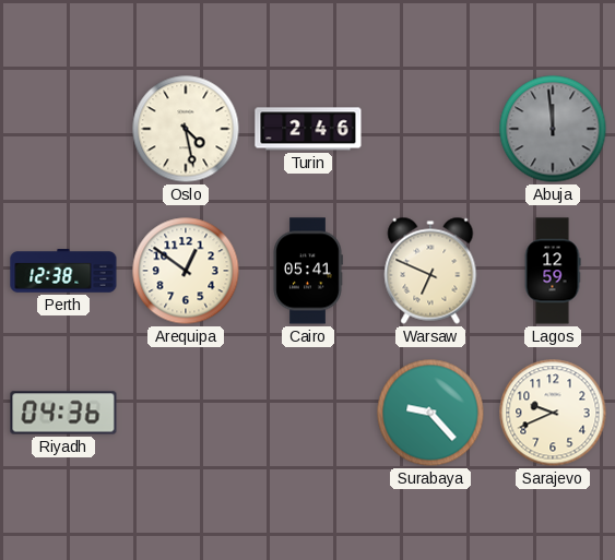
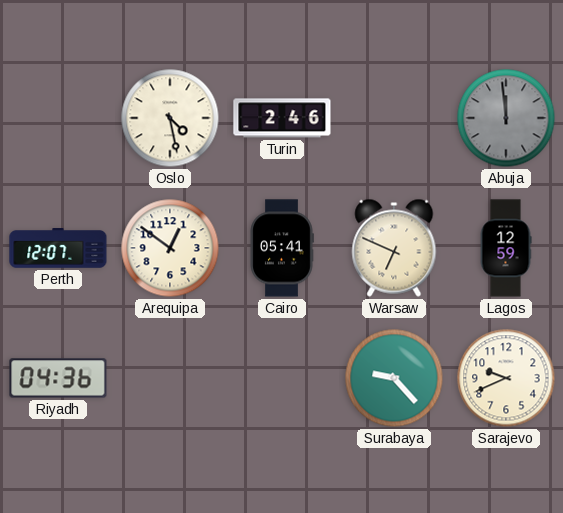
Perth: 12:38 -> 12:07 (58, 248)
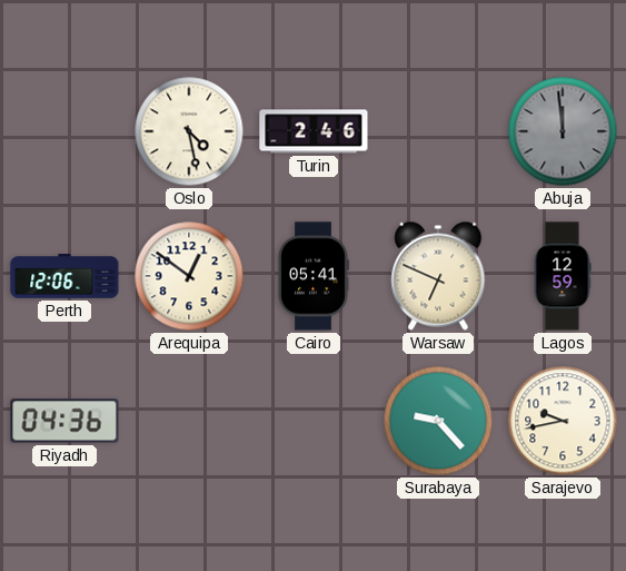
Perth: 12:07 -> 12:06 (64, 276)
Sarajevo: 9:41 -> 9:43 (563, 421)
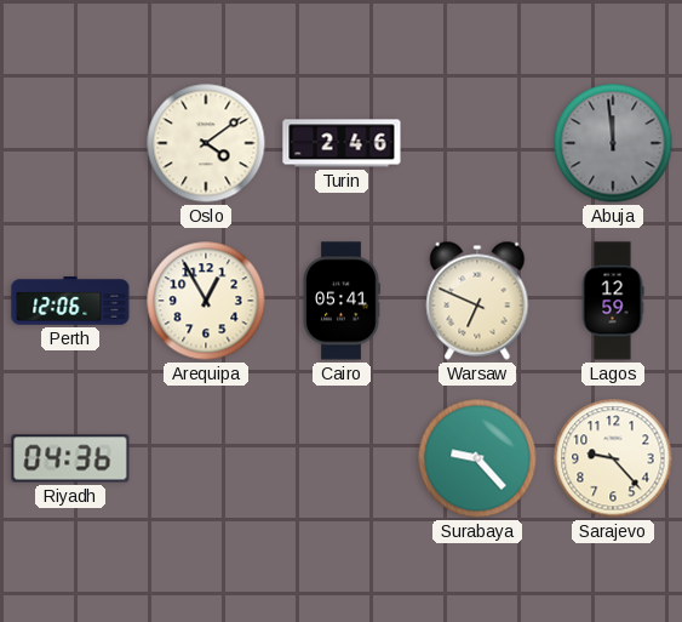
Oslo: 4:28 -> 4:09 (206, 143)
Arequipa: 12:51 -> 12:55 (206, 301)
Sarajevo: 9:43 -> 9:23 (613, 458)
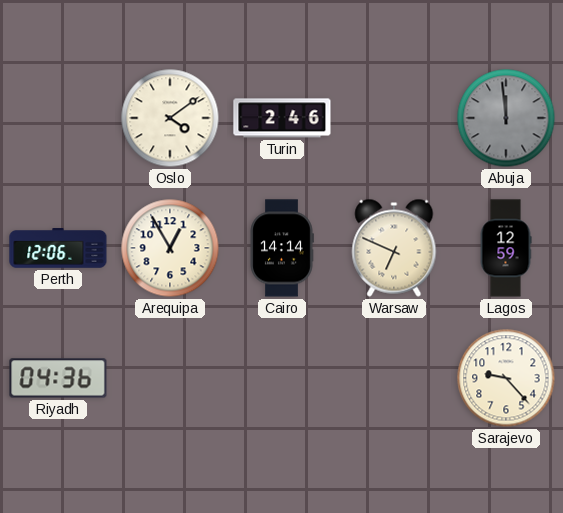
Cairo: 05:41 -> 14:14 (282, 248)
Surabaya: 9:23 -> none (477, 458)
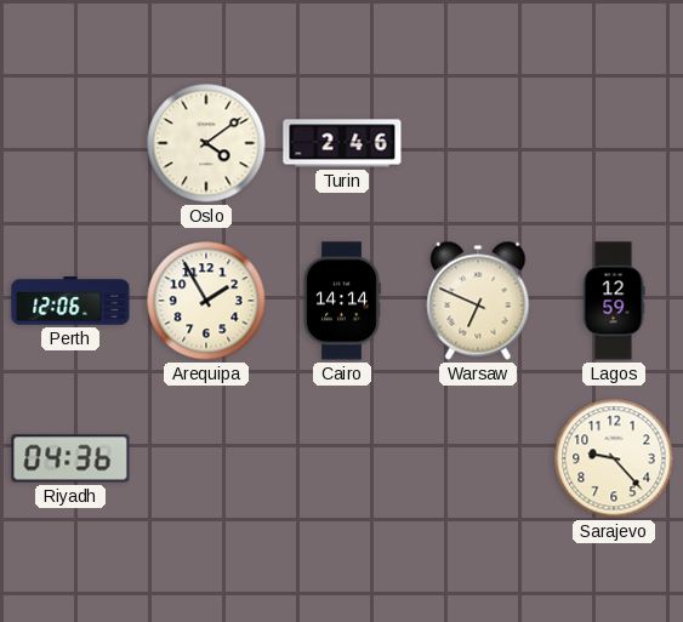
Abuja: 11:59 -> none (506, 118)
Arequipa: 12:55 -> 1:55 (206, 301)
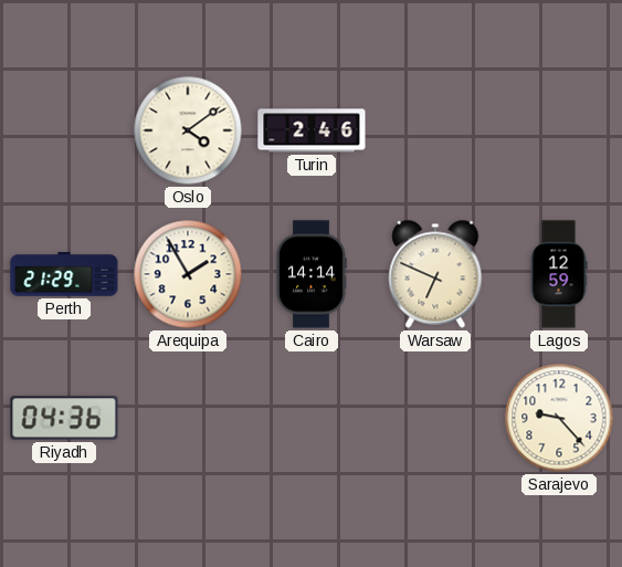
Perth: 12:06 -> 21:29 (64, 274)
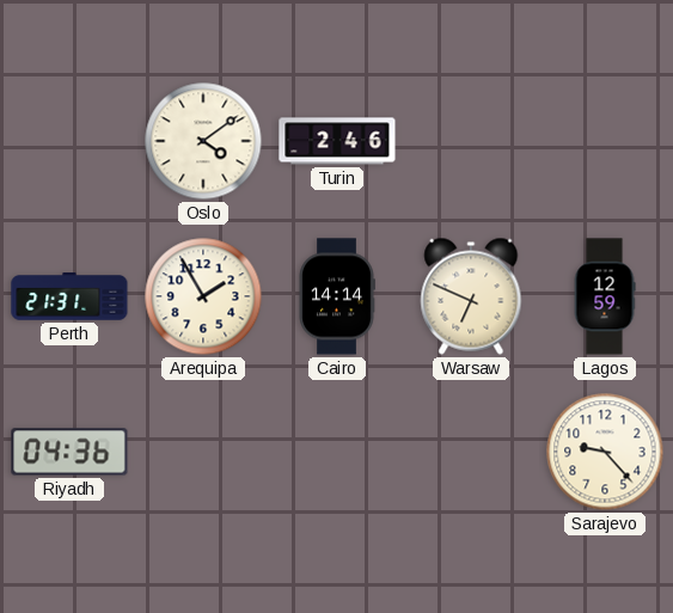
Perth: 21:29 -> 21:31 (69, 296)
